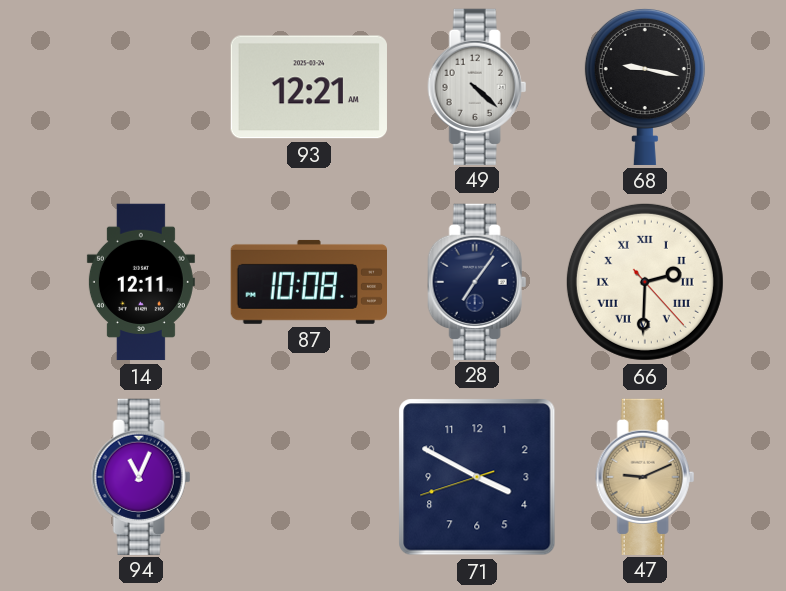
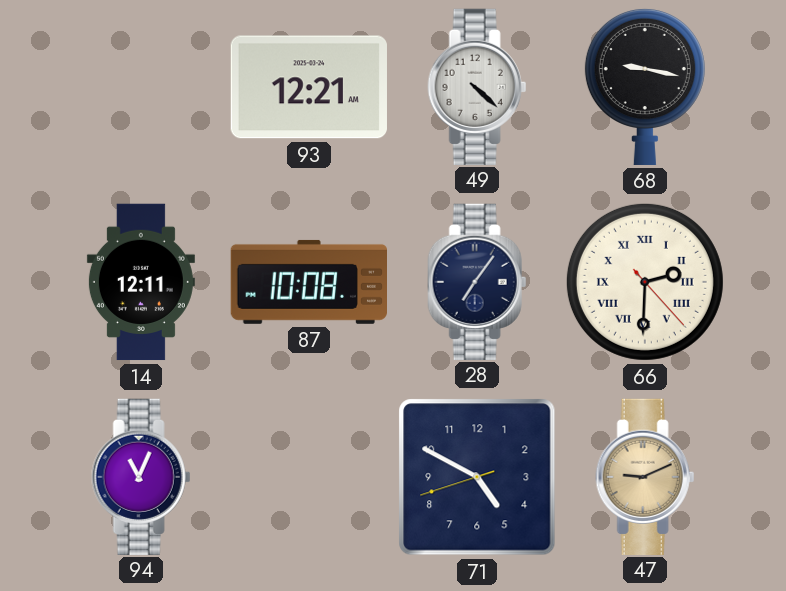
71: 3:49 -> 4:49 (477, 477)
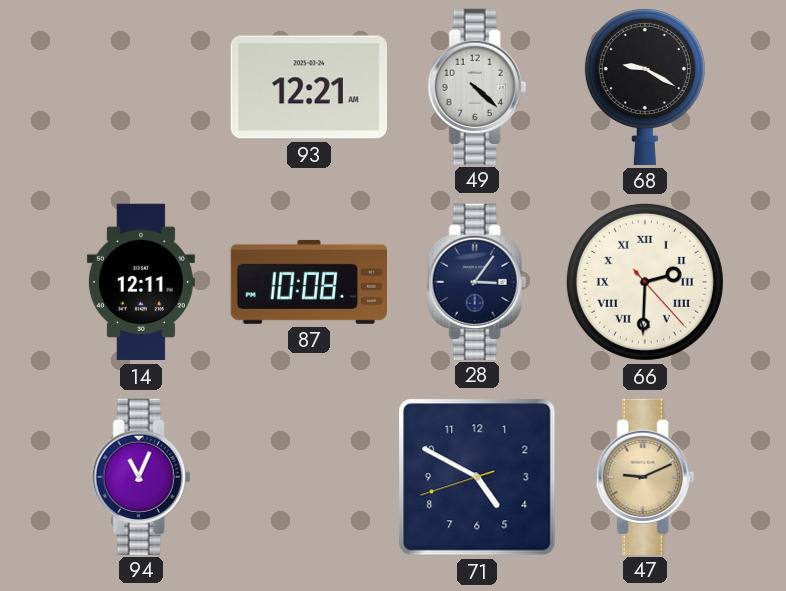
68: 9:17 -> 9:20 (645, 86)
28: 7:06 -> 3:06 (477, 281)
